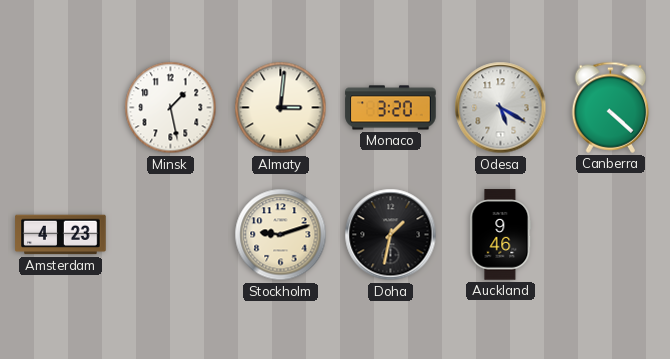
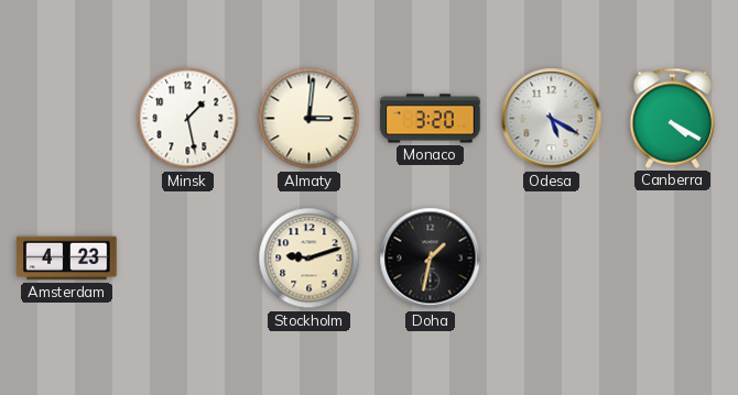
Canberra: 4:22 -> 4:20 (673, 118)
Auckland: 9:46 -> none (501, 235)
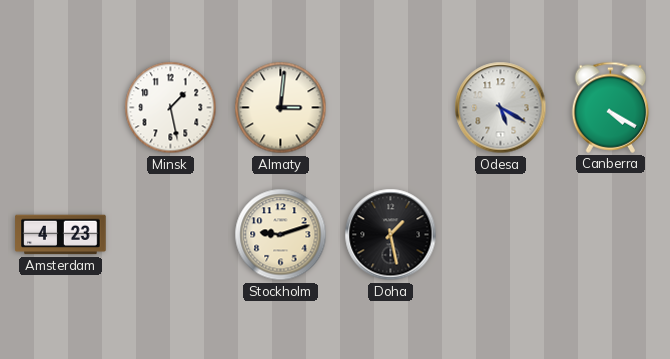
Monaco: 3:20 -> none (431, 119)
Doha: 1:32 -> 1:28 (391, 235)
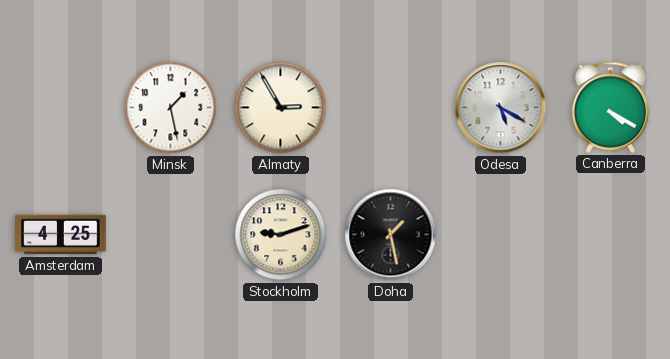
Almaty: 3:01 -> 2:55 (281, 108)
Amsterdam: 4:23 -> 4:25 (61, 235)
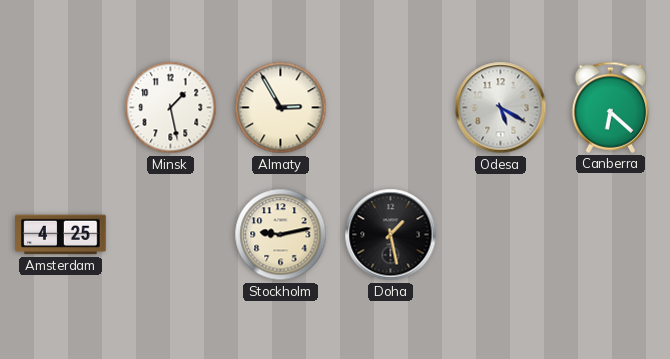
Canberra: 4:20 -> 6:22 (611, 107)
Stockholm: 9:12 -> 9:13 (281, 235)
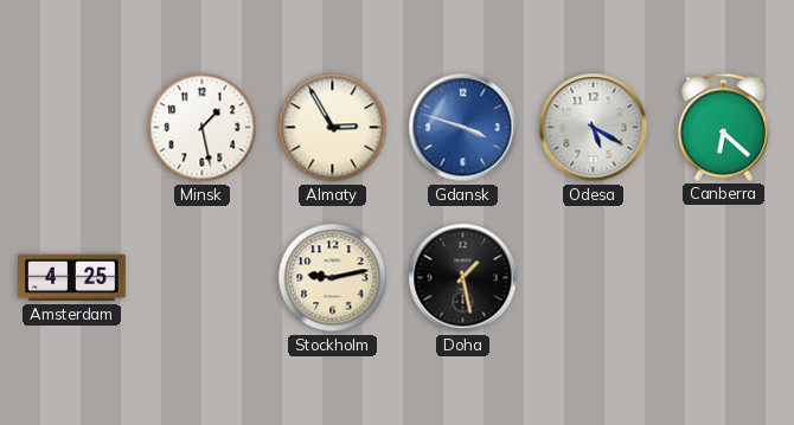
Gdansk: none -> 3:48 (463, 128)
